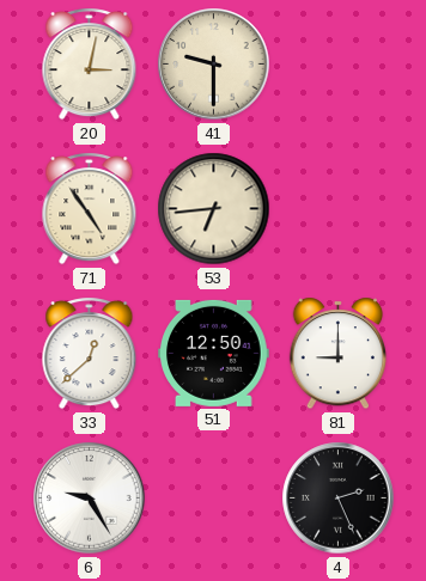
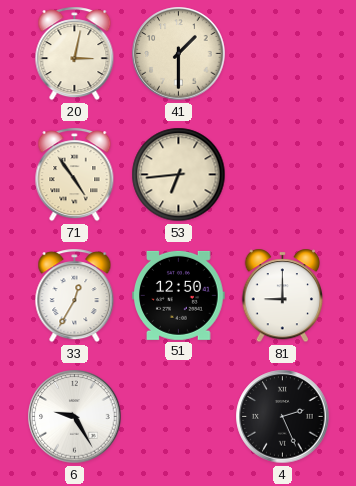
41: 9:30 -> 1:30 (179, 54)
33: 12:38 -> 12:35 (75, 296)
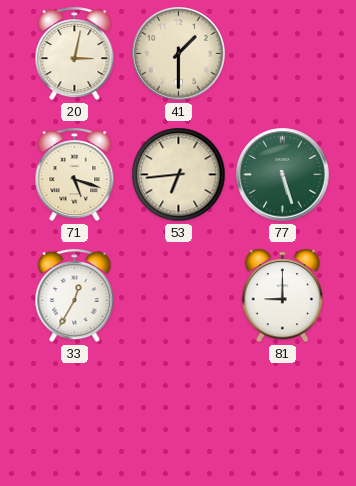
71: 4:54 -> 5:18 (75, 175)
77: none -> 5:27 (283, 175)
51: 12:50 -> none (179, 295)
6: 9:25 -> none (75, 417)
4: 2:26 -> none (283, 417)
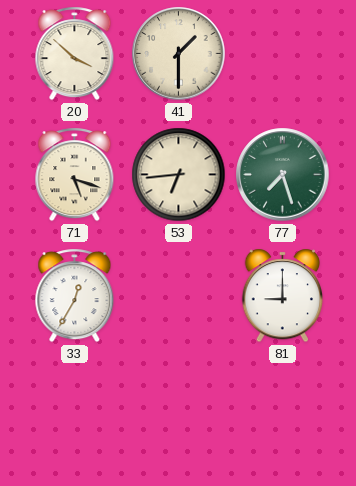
20: 3:02 -> 3:52 (75, 54)
77: 5:27 -> 7:27 (283, 175)
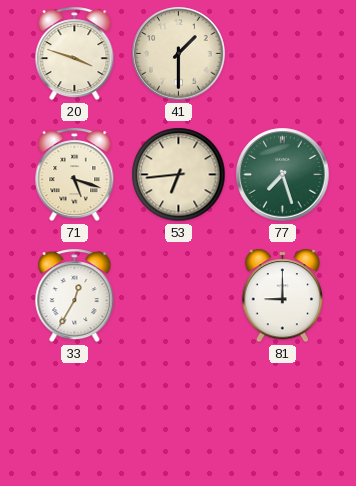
20: 3:52 -> 3:48 (75, 54)
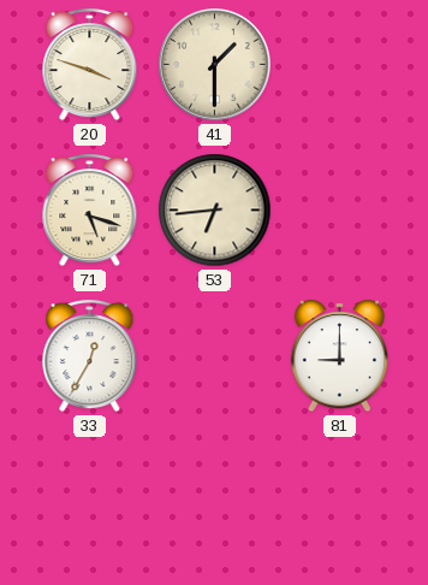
77: 7:27 -> none (283, 175)
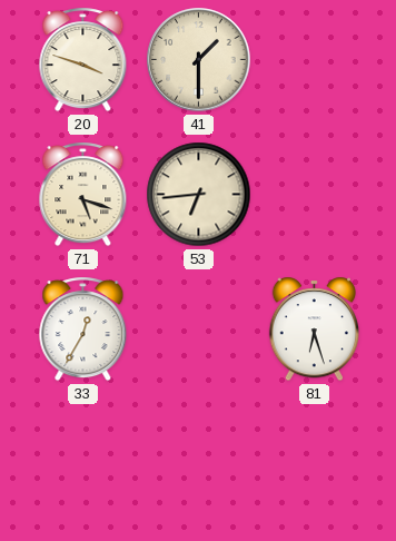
81: 9:00 -> 6:27 (315, 329)
